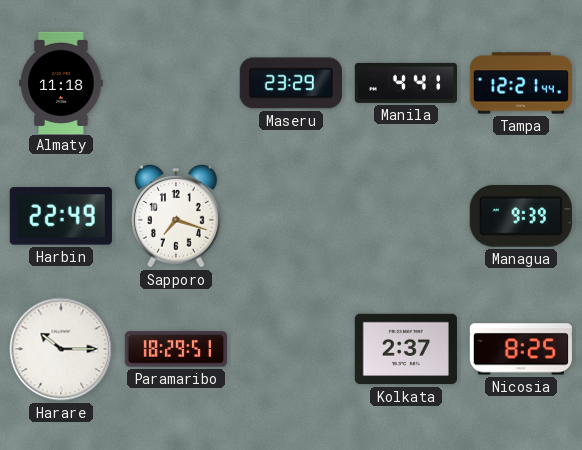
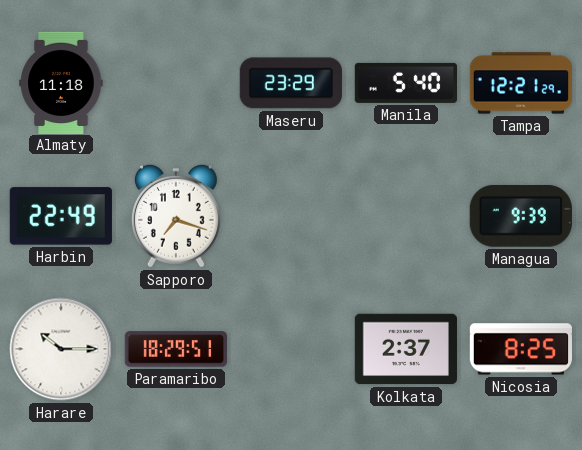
Manila: 4:41 -> 5:40 (405, 83)
Tampa: 12:21:44 -> 12:21:29 (521, 83)
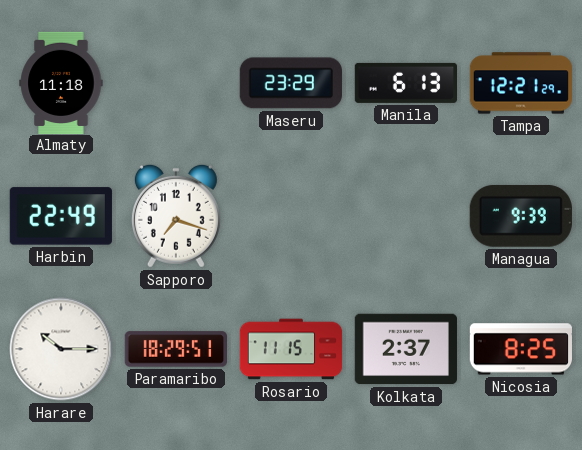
Manila: 5:40 -> 6:13 (405, 83)
Rosario: none -> 11:15 (291, 349)
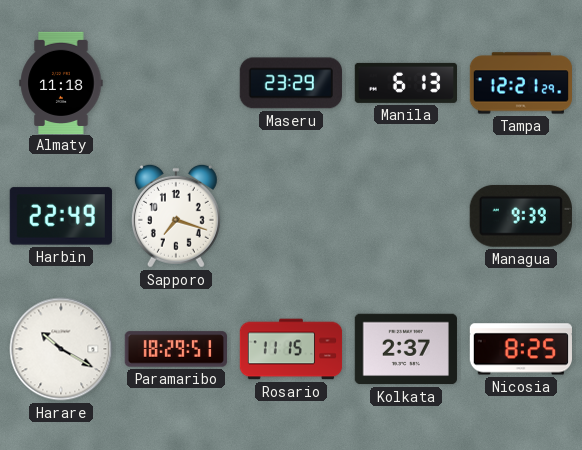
Harare: 10:15 -> 10:20 (61, 349)
